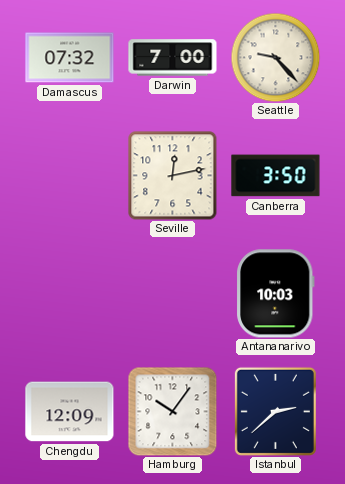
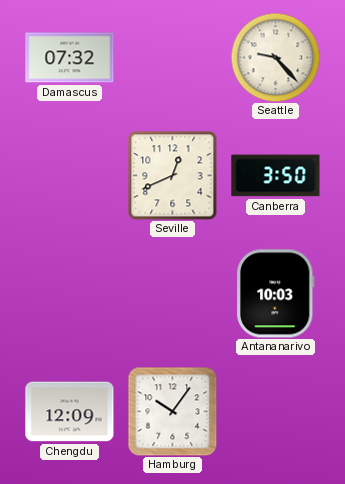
Darwin: 7:00 -> none (173, 58)
Seville: 12:13 -> 12:41 (172, 175)
Istanbul: 2:38 -> none (275, 411)
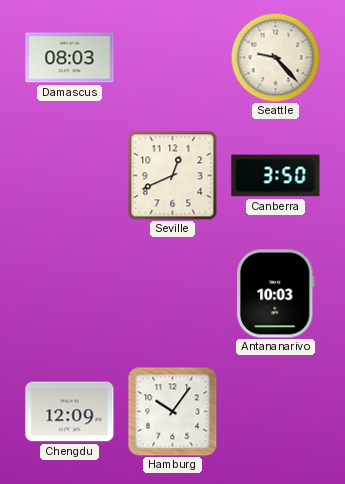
Damascus: 07:32 -> 08:03 (70, 58)
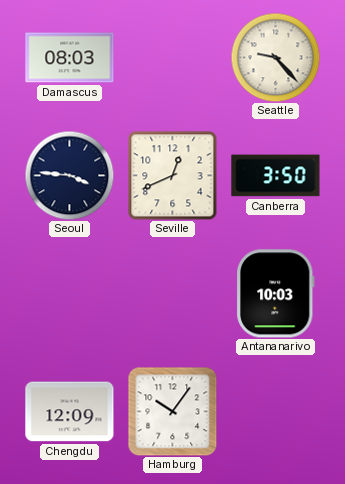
Seoul: none -> 3:46 (69, 175)
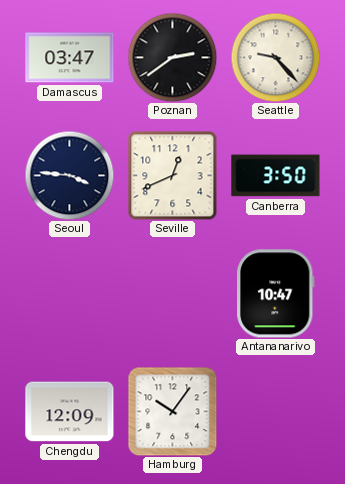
Damascus: 08:03 -> 03:47 (70, 58)
Poznan: none -> 2:39 (172, 57)
Antananarivo: 10:03 -> 10:47 (276, 294)
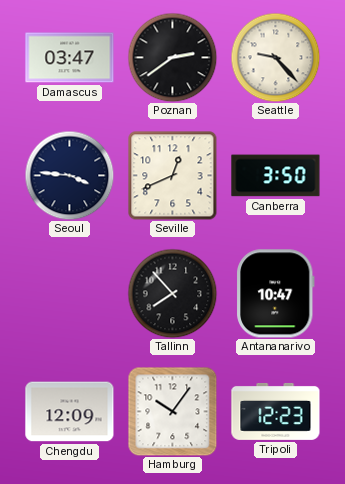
Tallinn: none -> 7:53 (172, 293)
Tripoli: none -> 12:23 (276, 411)
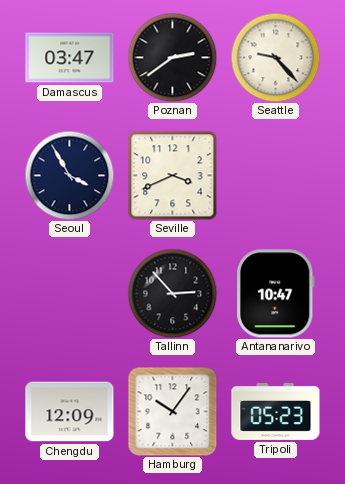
Seoul: 3:46 -> 3:55 (69, 175)
Seville: 12:41 -> 3:41 (172, 175)
Canberra: 3:50 -> none (276, 176)
Tallinn: 7:53 -> 2:53 (172, 293)
Tripoli: 12:23 -> 05:23 (276, 411)
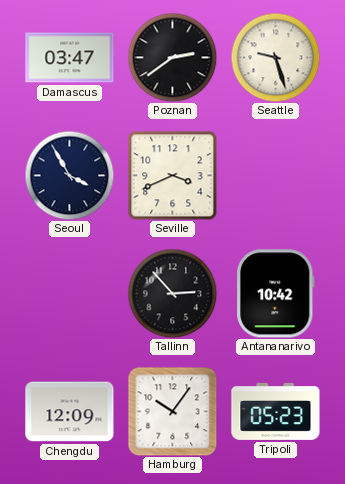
Seattle: 9:23 -> 9:27 (275, 57)
Antananarivo: 10:47 -> 10:42 (276, 294)
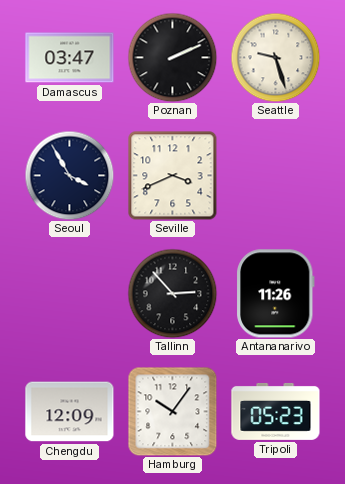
Poznan: 2:39 -> 2:11 (172, 57)
Antananarivo: 10:42 -> 11:26 (276, 294)
